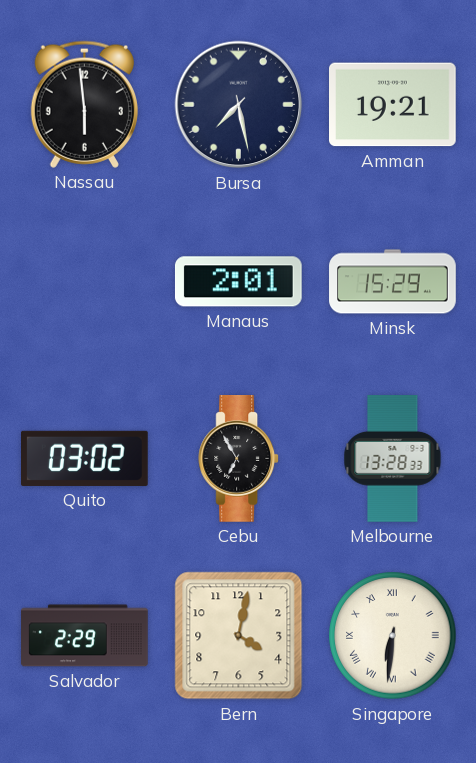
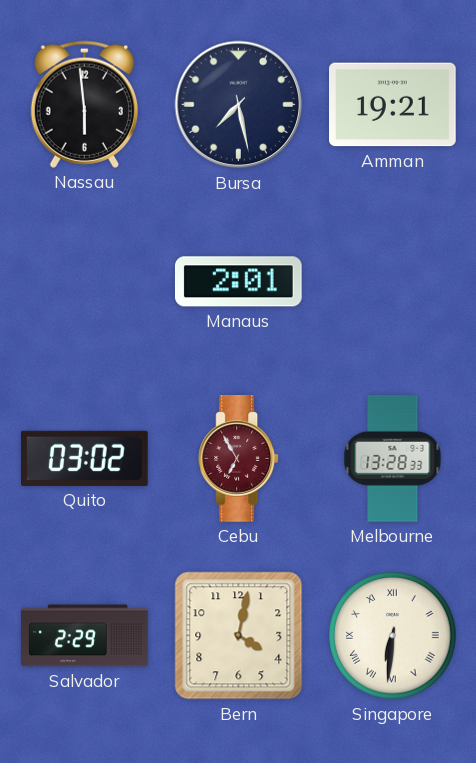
Minsk: 15:29 -> none (393, 282)
Cebu dial: black -> burgundy (239, 459)
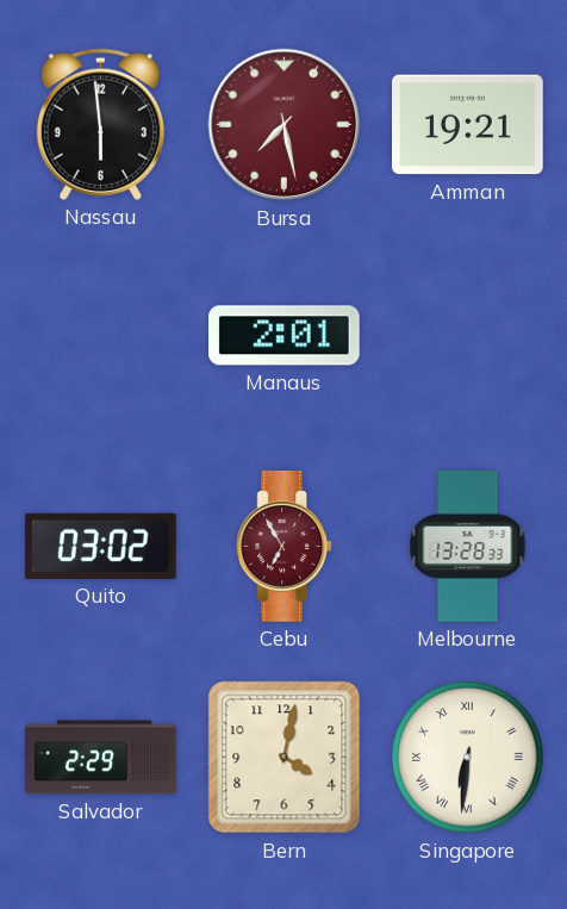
Bursa dial: navy -> burgundy (285, 125)
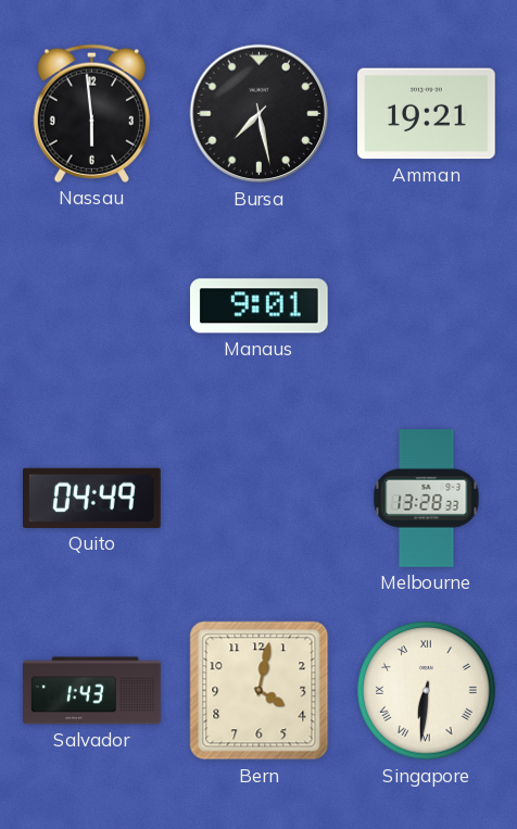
Bursa dial: burgundy -> black (260, 114)
Manaus: 2:01 -> 9:01 (258, 306)
Quito: 03:02 -> 04:49 (92, 498)
Cebu: 6:55 -> none (285, 547)
Salvador: 2:29 -> 1:43 (92, 691)
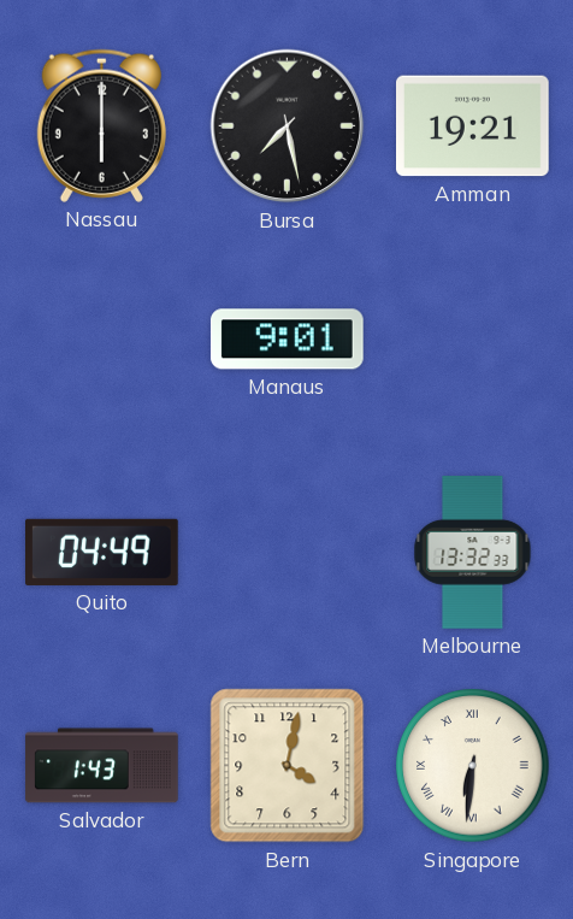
Nassau: 5:59 -> 6:00 (101, 125)
Melbourne: 13:28 -> 13:32 (473, 553)
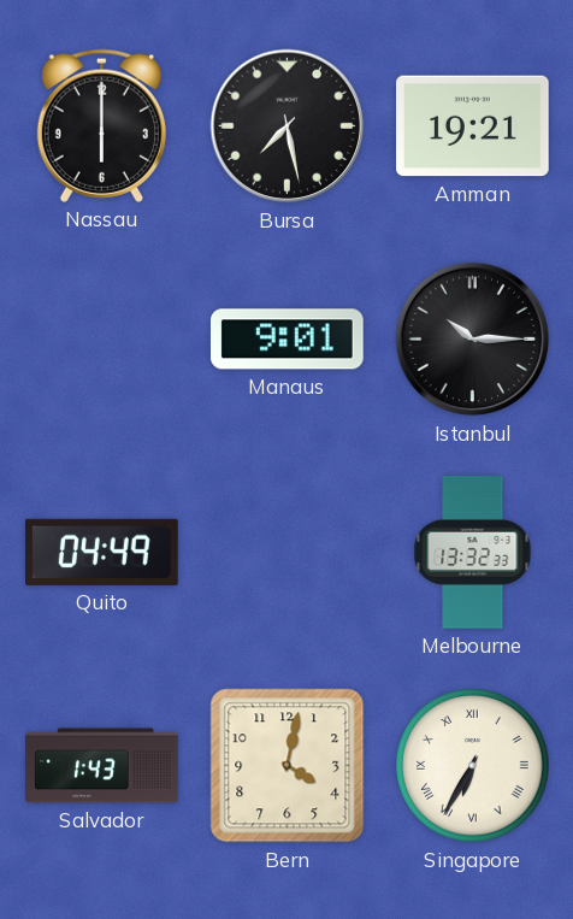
Istanbul: none -> 10:15 (473, 340)
Singapore: 6:31 -> 6:35 (473, 766)
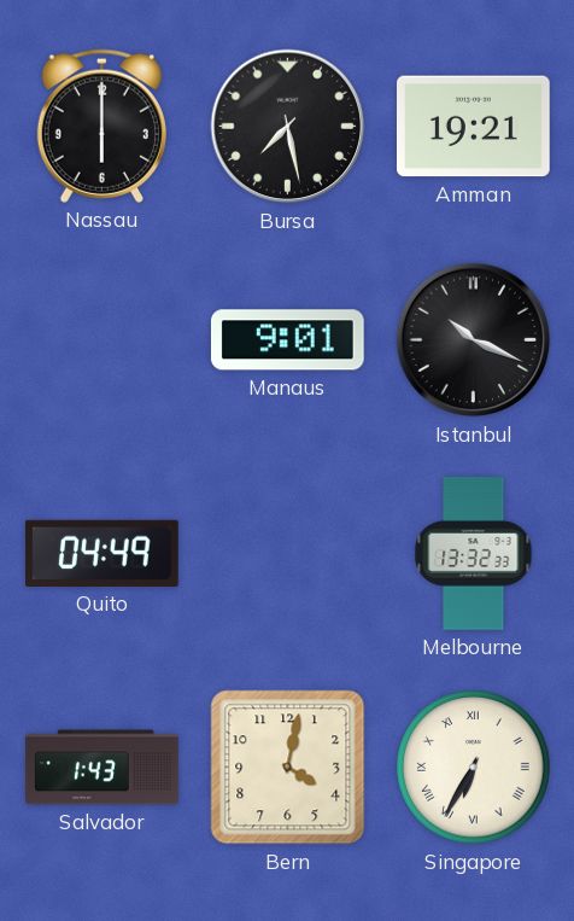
Istanbul: 10:15 -> 10:19 (474, 340)
